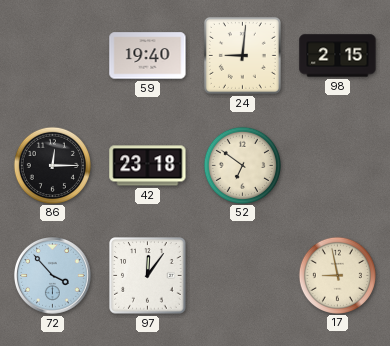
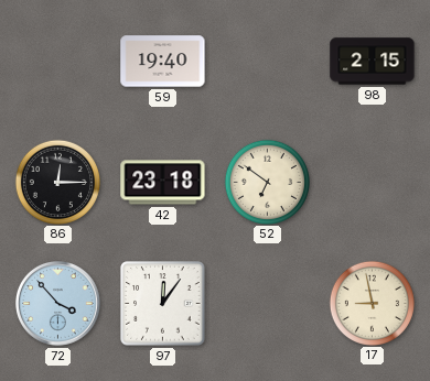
24: 9:01 -> none (242, 55)
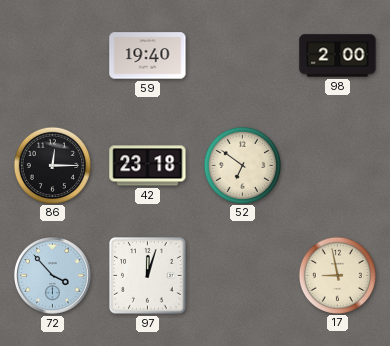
98: 2:15 -> 2:00 (338, 56)
97: 12:06 -> 12:03 (148, 276)
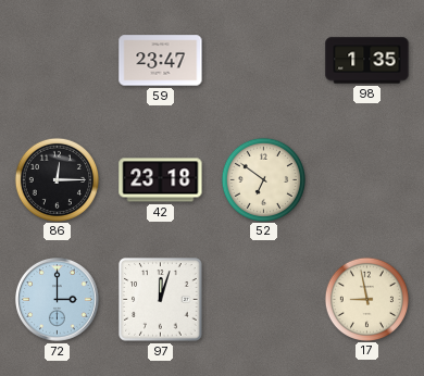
59: 19:40 -> 23:47 (161, 61)
98: 2:00 -> 1:35 (367, 61)
72: 3:53 -> 3:00 (58, 300)
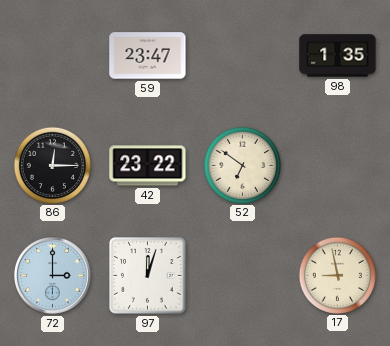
42: 23:18 -> 23:22 (148, 166)
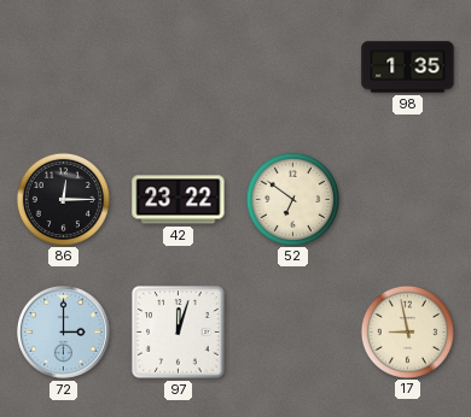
59: 23:47 -> none (148, 56)
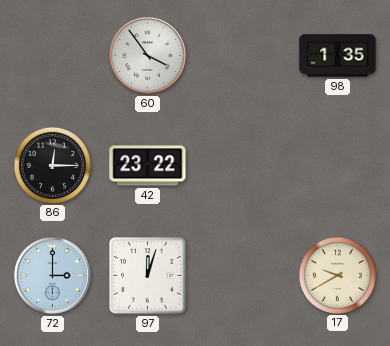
60: none -> 3:54 (148, 56)
52: 6:51 -> none (292, 199)
17: 8:58 -> 9:40 (337, 275)
